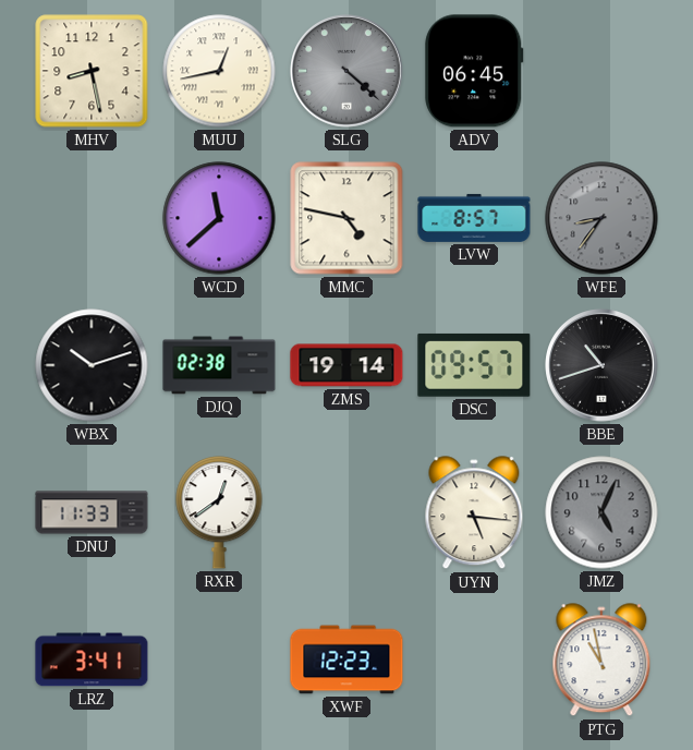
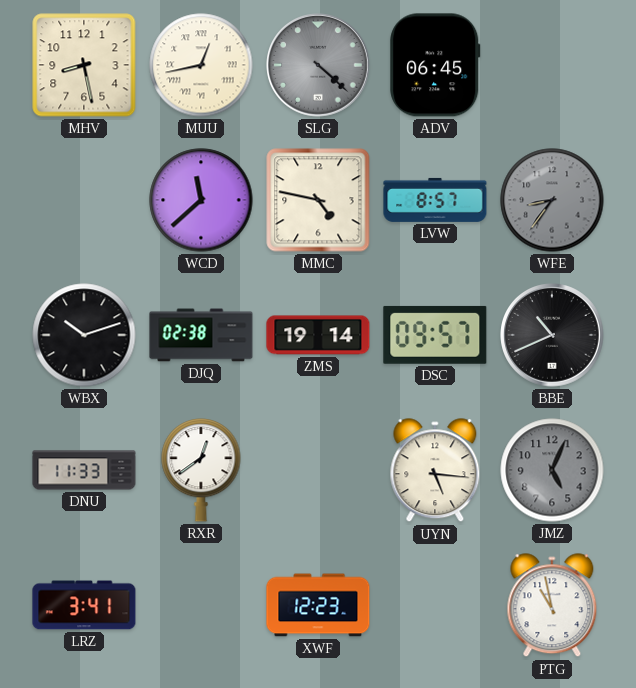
BBE: 10:42 -> 10:41 (552, 335)
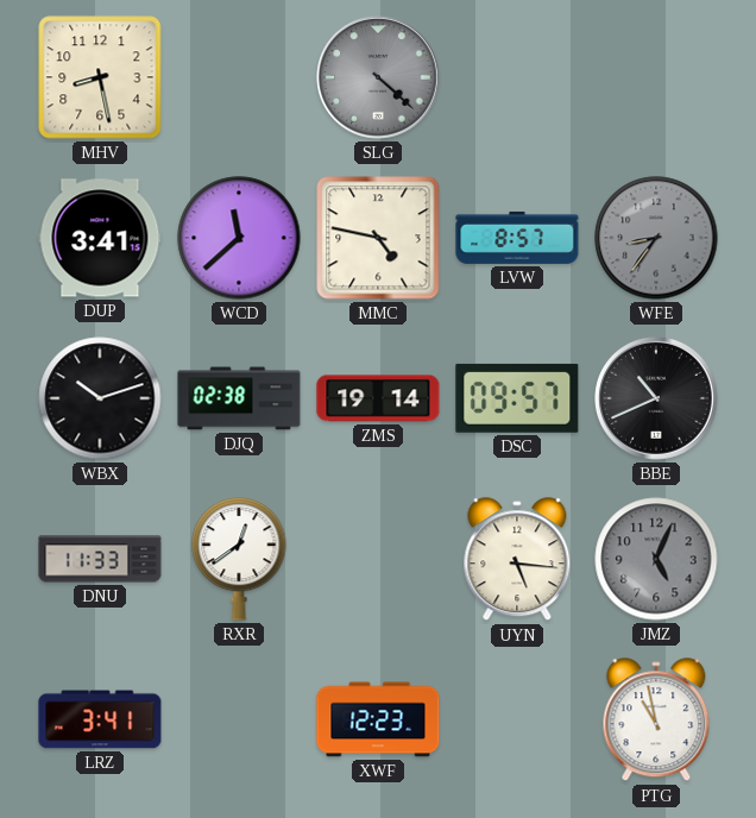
MUU: 12:43 -> none (201, 65)
ADV: 06:45 -> none (435, 65)
DUP: none -> 3:41 (100, 238)
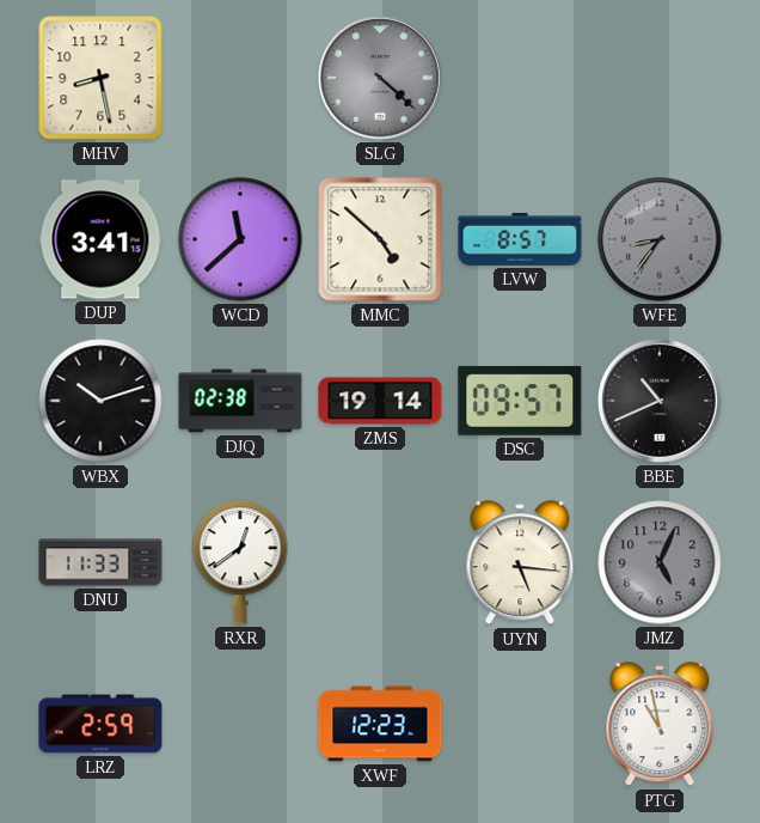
MMC: 4:47 -> 4:52 (380, 239)
LRZ: 3:41 -> 2:59 (100, 724)
